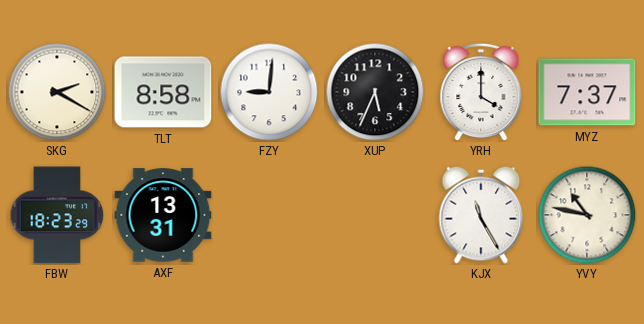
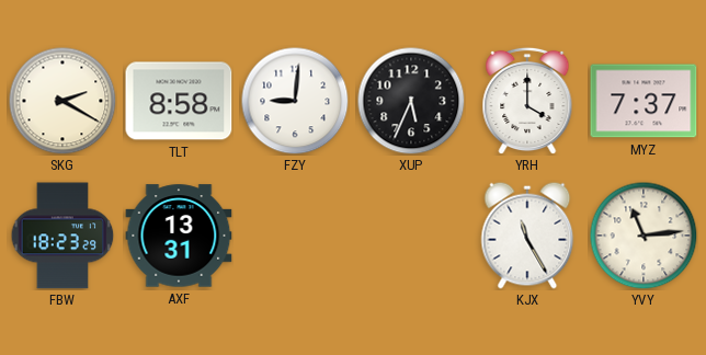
YVY: 10:47 -> 11:14 (644, 236)
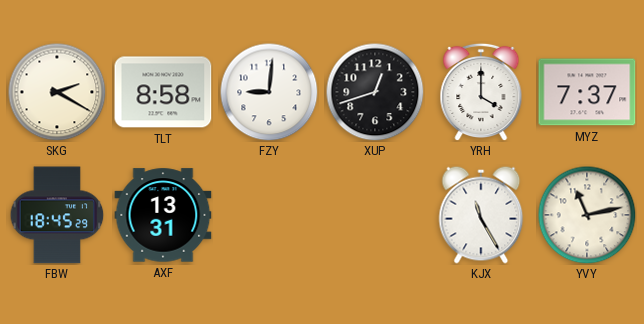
XUP: 5:34 -> 12:42 (375, 92)
FBW: 18:23 -> 18:45 (57, 215)
YVY: 11:14 -> 11:13 (587, 215)
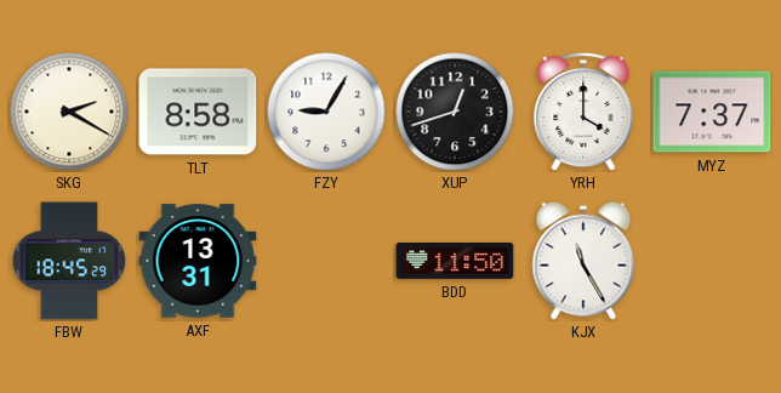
FZY: 9:01 -> 9:05 (326, 112)
BDD: none -> 11:50 (455, 261)
YVY: 11:13 -> none (587, 215)
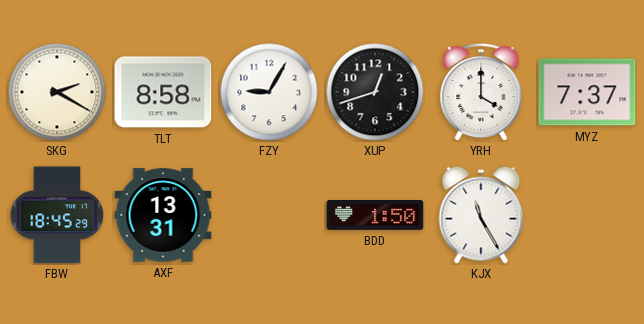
BDD: 11:50 -> 1:50 (375, 215)
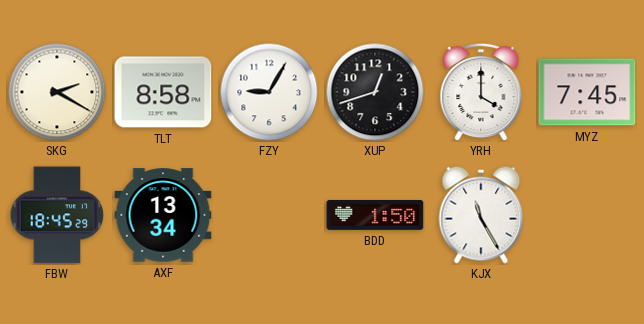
MYZ: 7:37 -> 7:45 (587, 92)
AXF: 13:31 -> 13:34 (163, 215)
